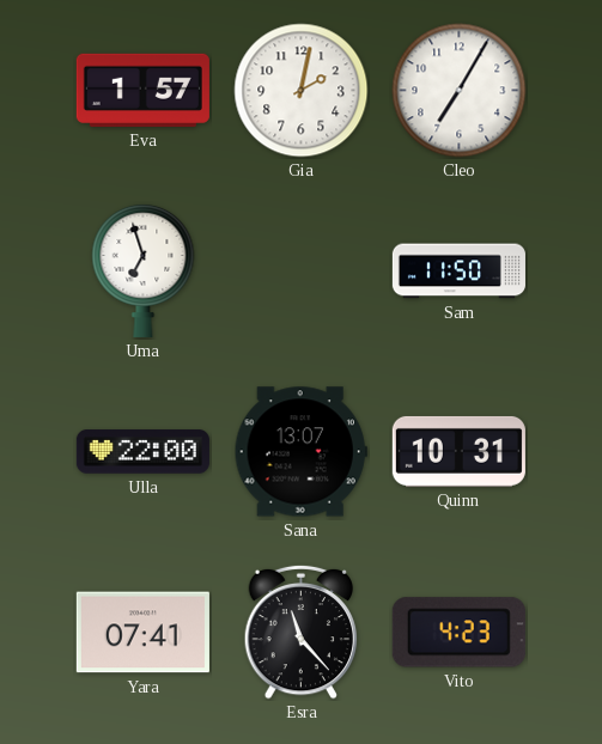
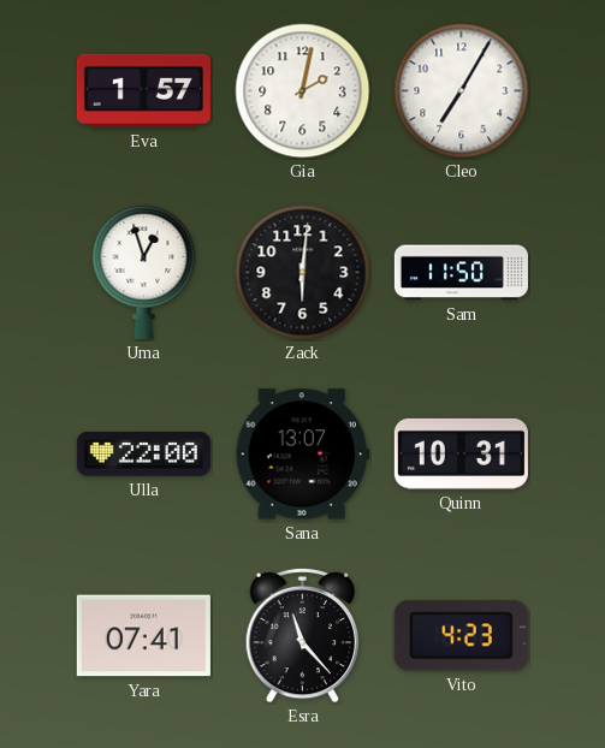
Uma: 6:57 -> 12:57 (144, 272)
Zack: none -> 6:01 (303, 273)
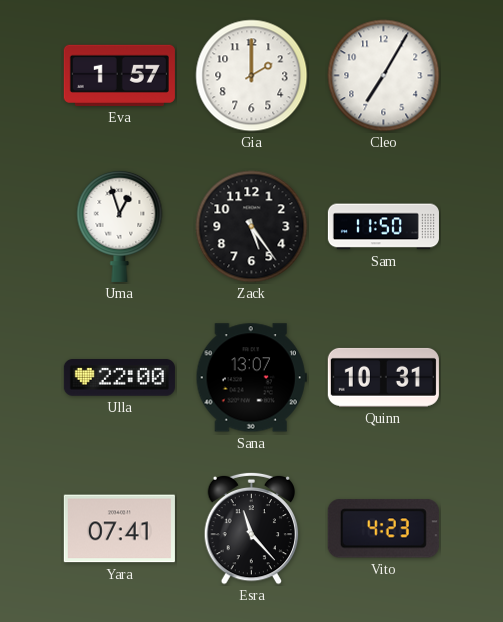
Gia: 2:02 -> 2:00 (252, 76)
Zack: 6:01 -> 5:24 (252, 227)
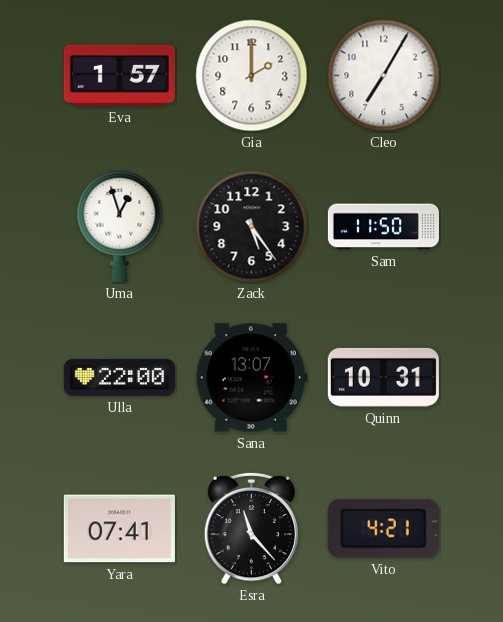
Vito: 4:23 -> 4:21 (383, 529)
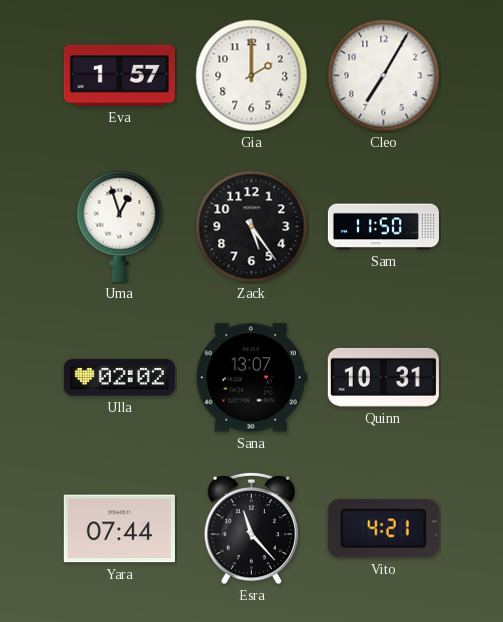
Ulla: 22:00 -> 02:02 (119, 378)
Yara: 07:41 -> 07:44 (119, 529)
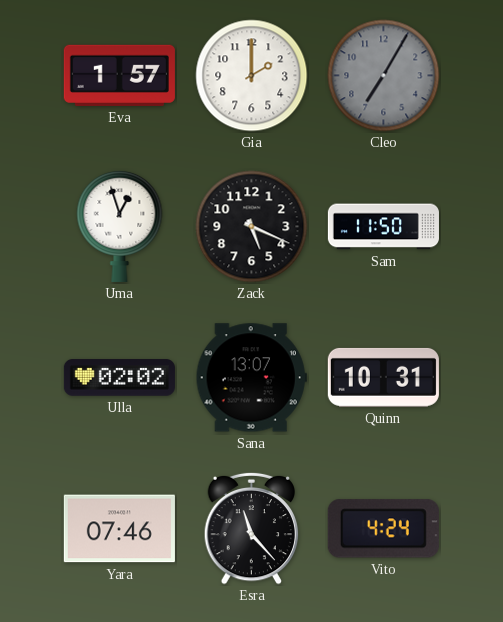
Cleo dial: white -> grey (384, 76)
Zack: 5:24 -> 5:19 (252, 227)
Yara: 07:44 -> 07:46 (119, 529)
Vito: 4:21 -> 4:24 (383, 529)
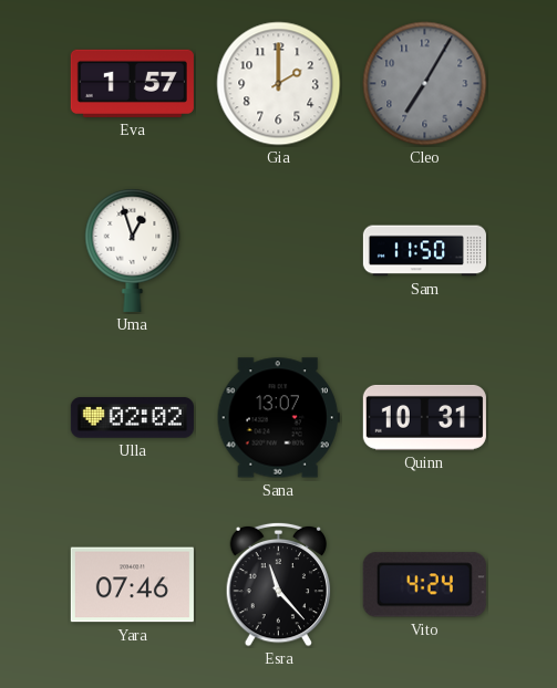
Zack: 5:19 -> none (252, 227)
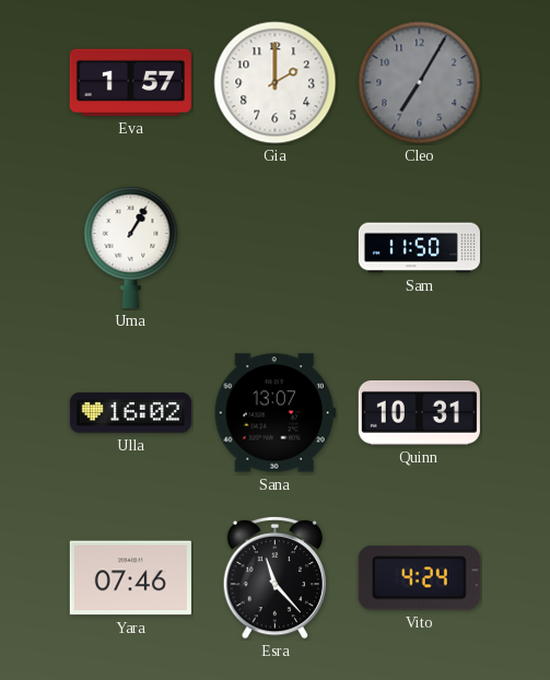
Uma: 12:57 -> 1:05 (131, 247)
Ulla: 02:02 -> 16:02 (130, 413)
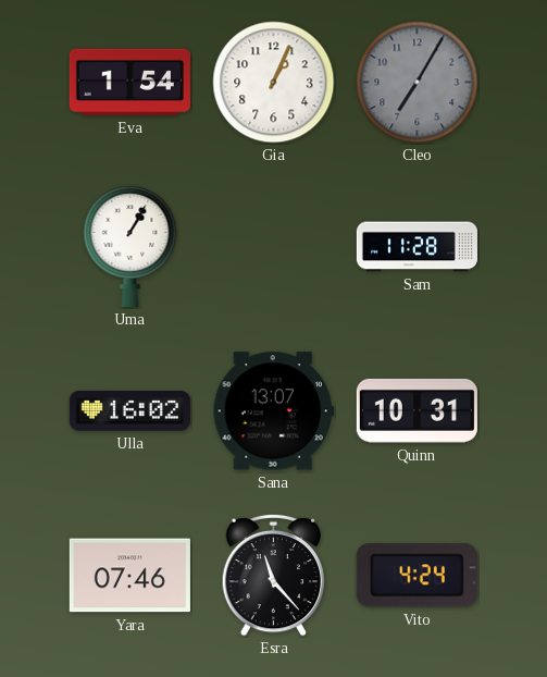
Eva: 1:57 -> 1:54 (129, 82)
Gia: 2:00 -> 1:04 (274, 83)
Sam: 11:50 -> 11:28 (417, 247)
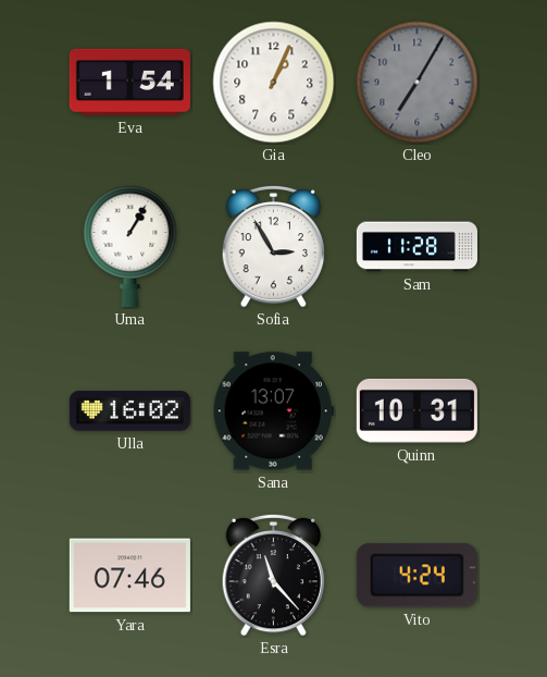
Sofia: none -> 2:55 (274, 246)
